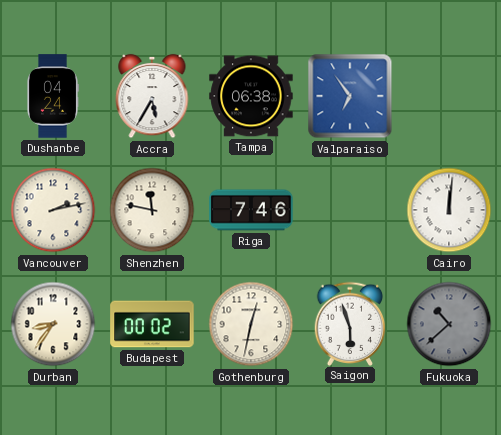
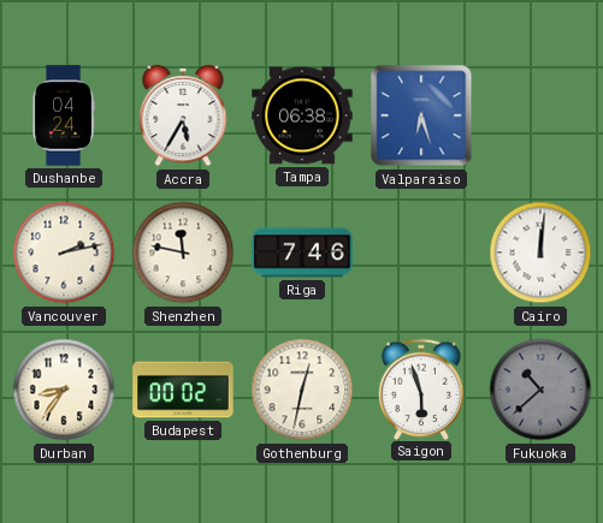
Valparaiso: 6:54 -> 6:27 (421, 115)
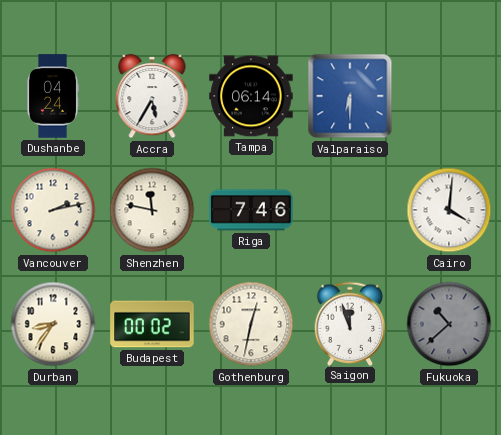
Tampa: 06:38 -> 06:14 (251, 96)
Valparaiso: 6:27 -> 6:30 (350, 96)
Cairo: 12:01 -> 4:01 (449, 210)
Saigon: 5:57 -> 11:57 (350, 323)
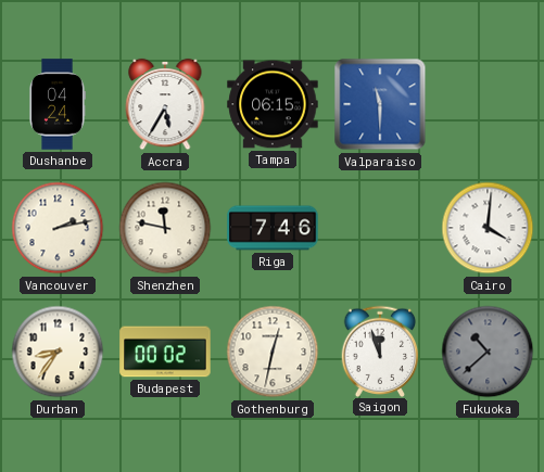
Tampa: 06:14 -> 06:15 (273, 104)
Valparaiso: 6:30 -> 11:30 (380, 104)
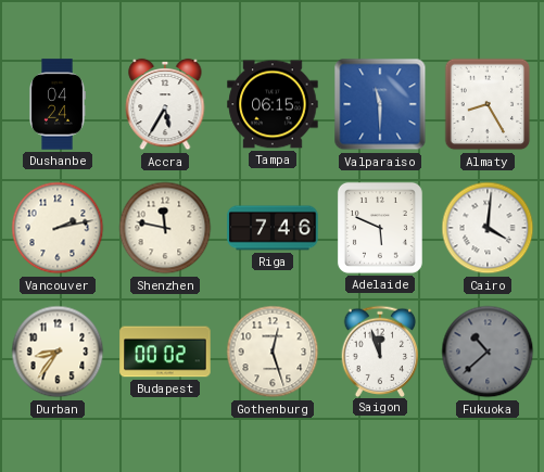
Almaty: none -> 8:25 (488, 104)
Adelaide: none -> 5:49 (380, 228)
Gothenburg: 12:32 -> 12:27 (273, 352)
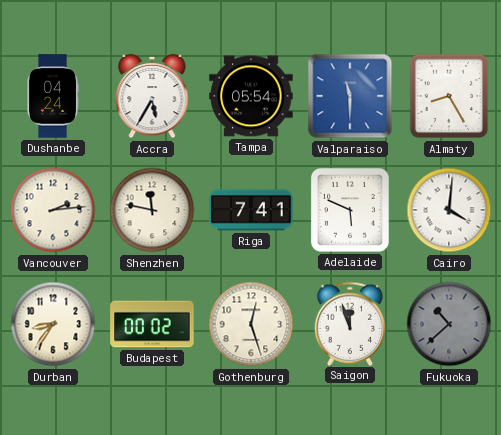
Tampa: 06:15 -> 05:54 (251, 96)
Vancouver: 2:13 -> 2:14 (53, 210)
Riga: 7:46 -> 7:41 (251, 210)
